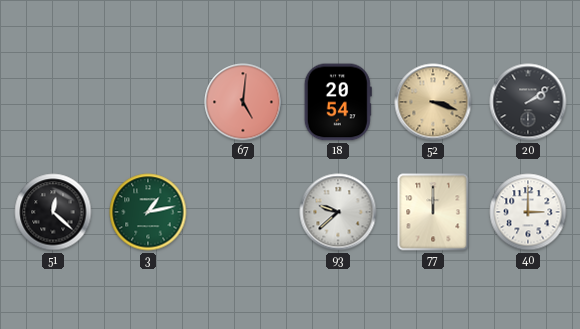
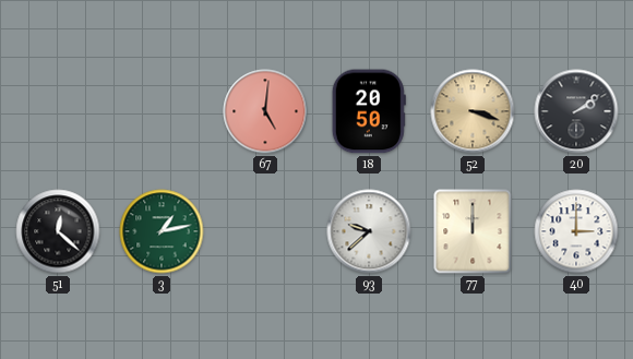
18: 20:54 -> 20:50 (369, 111)
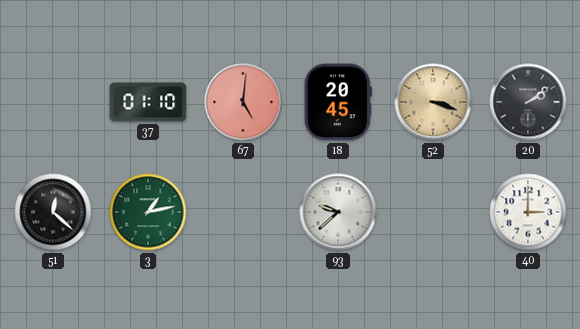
37: none -> 01:10 (148, 102)
18: 20:50 -> 20:45 (338, 102)
77: 12:00 -> none (473, 231)
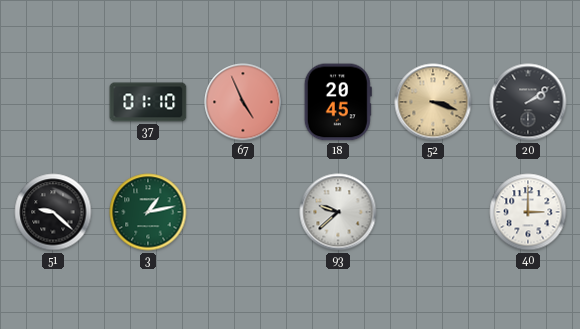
67: 5:01 -> 4:56 (243, 102)
51: 12:22 -> 9:22 (53, 212)
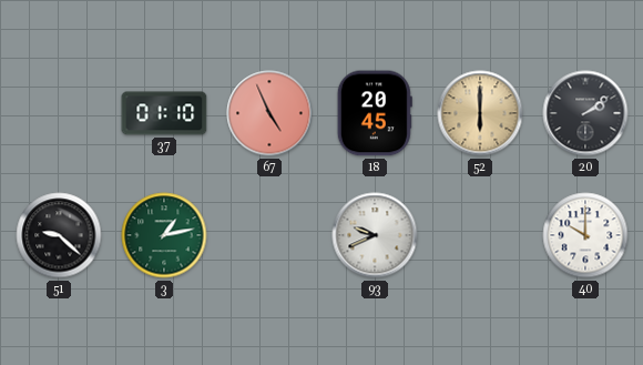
52: 3:18 -> 6:00 (480, 113)
93: 9:38 -> 9:41 (375, 235)
40: 3:00 -> 10:00 (585, 235)
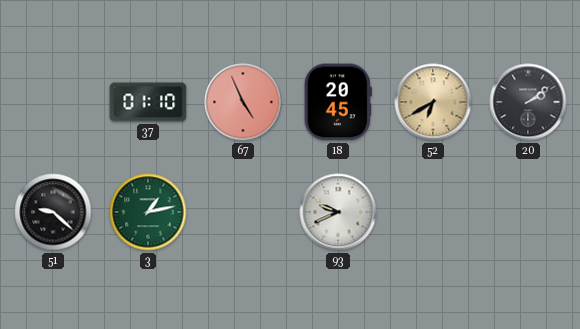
52: 6:00 -> 6:40 (433, 102)
40: 10:00 -> none (585, 235)
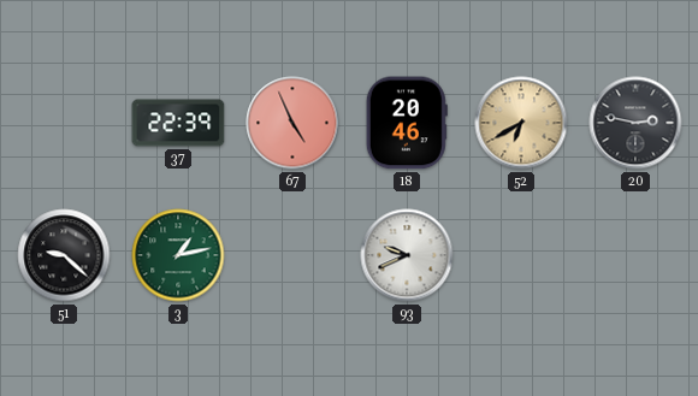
37: 01:10 -> 22:39 (178, 123)
18: 20:45 -> 20:46 (407, 123)
20: 2:09 -> 2:47 (635, 123)
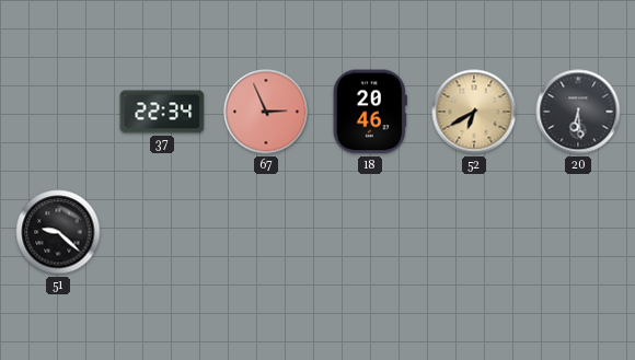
37: 22:39 -> 22:34 (162, 112)
67: 4:56 -> 2:56 (266, 112)
20: 2:47 -> 6:29 (578, 112)
3: 1:13 -> none (178, 255)
93: 9:41 -> none (407, 255)
